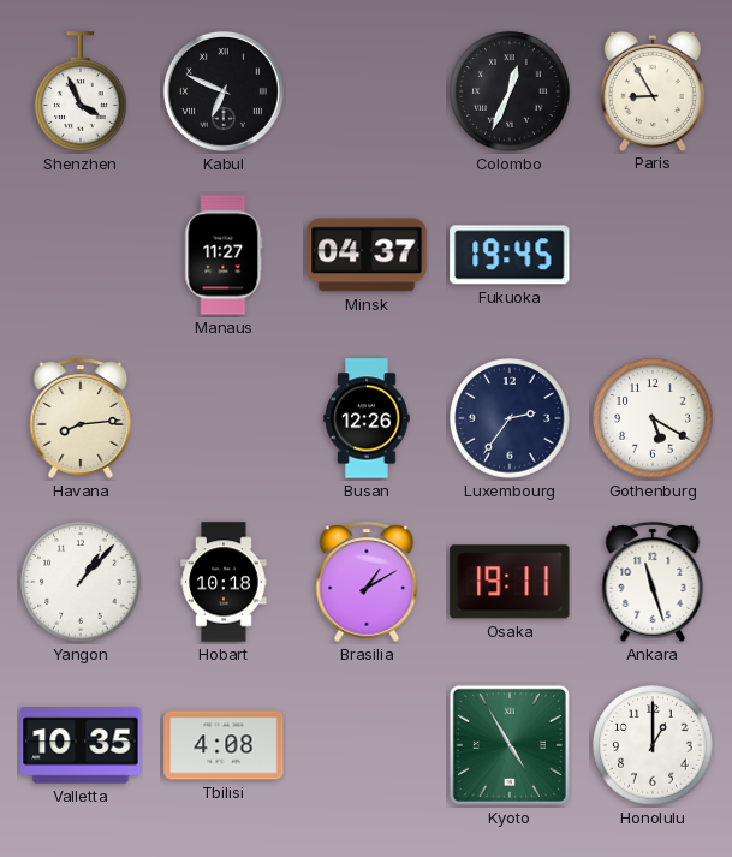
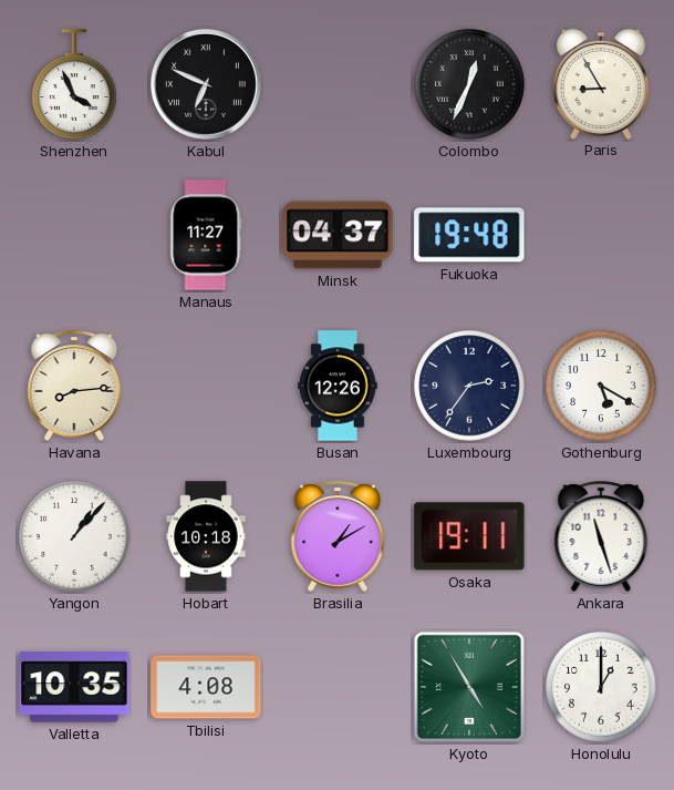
Fukuoka: 19:45 -> 19:48 (469, 235)
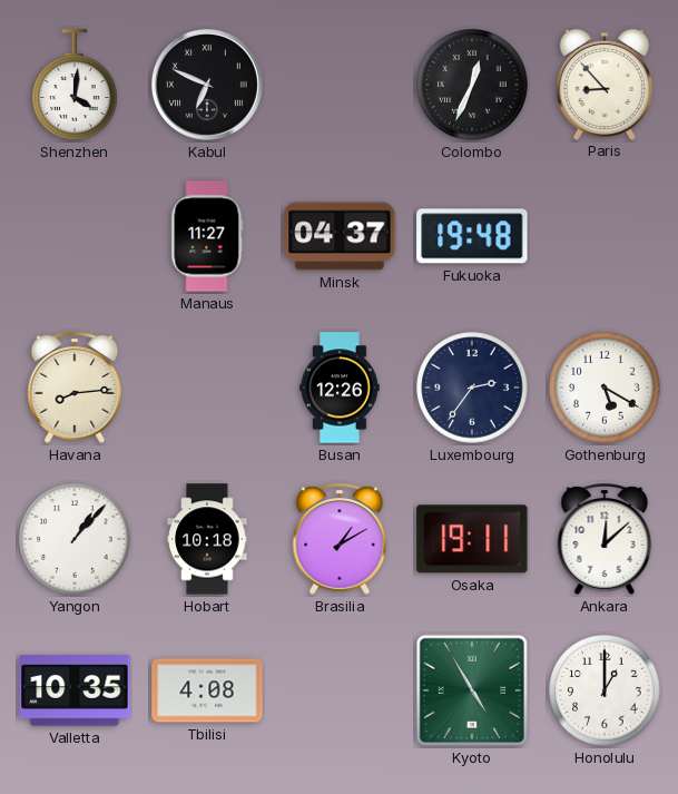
Shenzhen: 3:56 -> 4:01 (75, 85)
Paris: 8:55 -> 8:53 (605, 84)
Ankara: 11:27 -> 12:08 (605, 539)
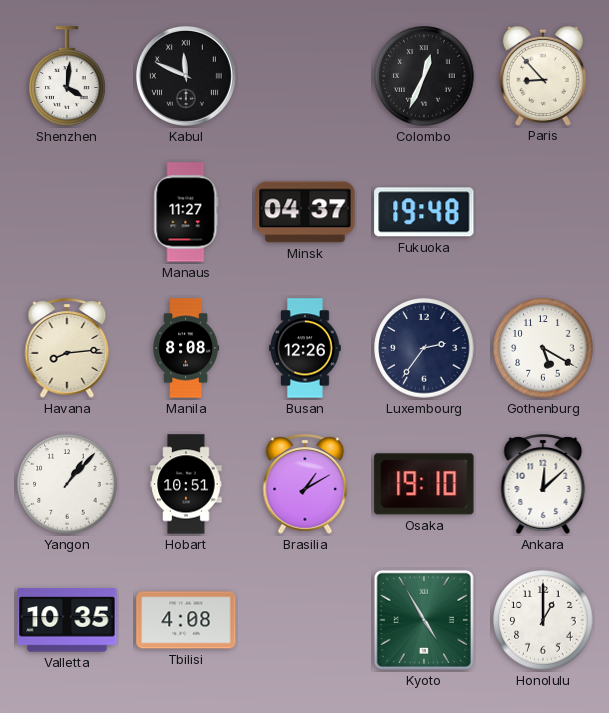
Kabul: 6:49 -> 11:49 (186, 76)
Manila: none -> 8:08 (185, 348)
Hobart: 10:18 -> 10:51 (186, 484)
Osaka: 19:11 -> 19:10 (424, 484)
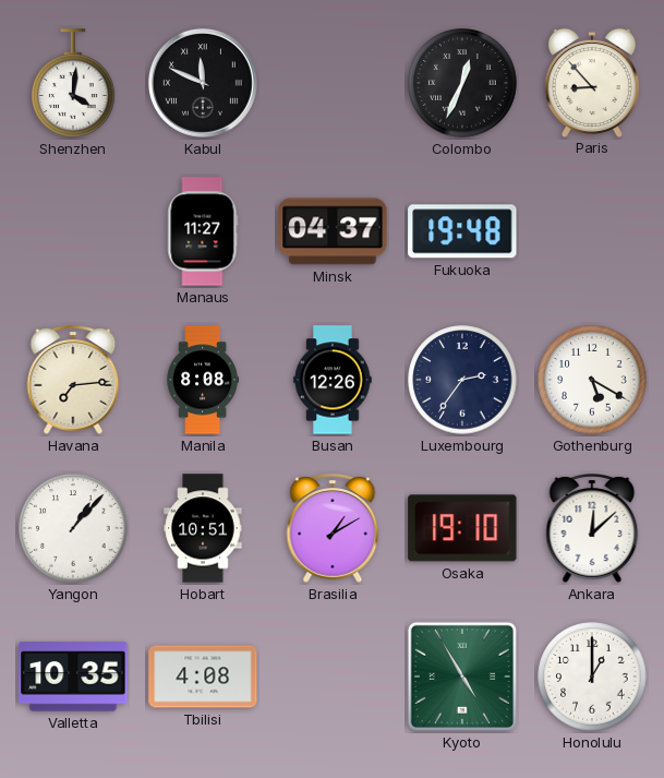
Havana: 8:14 -> 7:14 (73, 380)
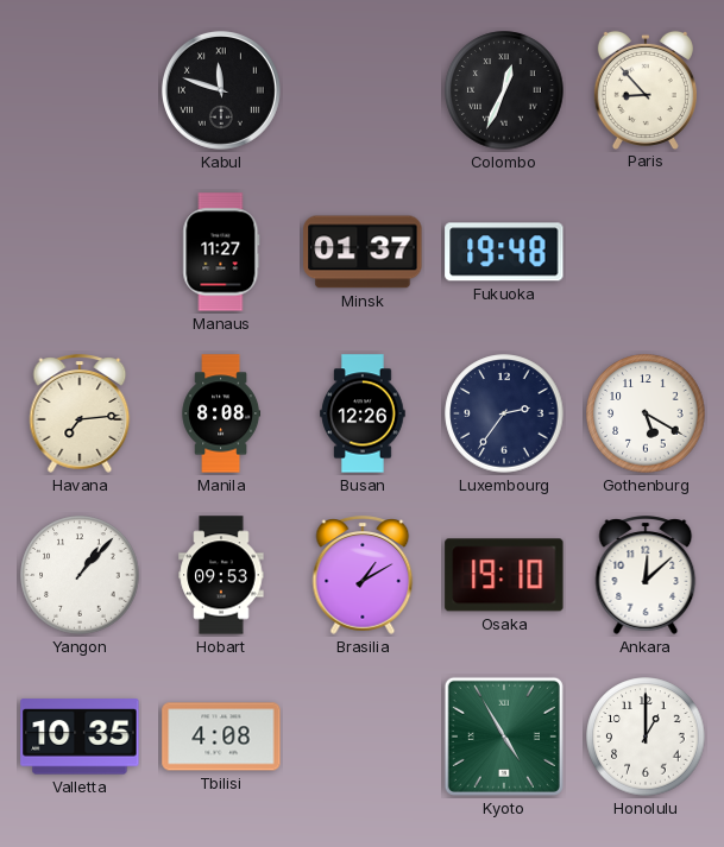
Shenzhen: 4:01 -> none (73, 83)
Kabul: 11:49 -> 11:48 (221, 90)
Minsk: 04:37 -> 01:37 (363, 252)
Hobart: 10:51 -> 09:53 (221, 575)
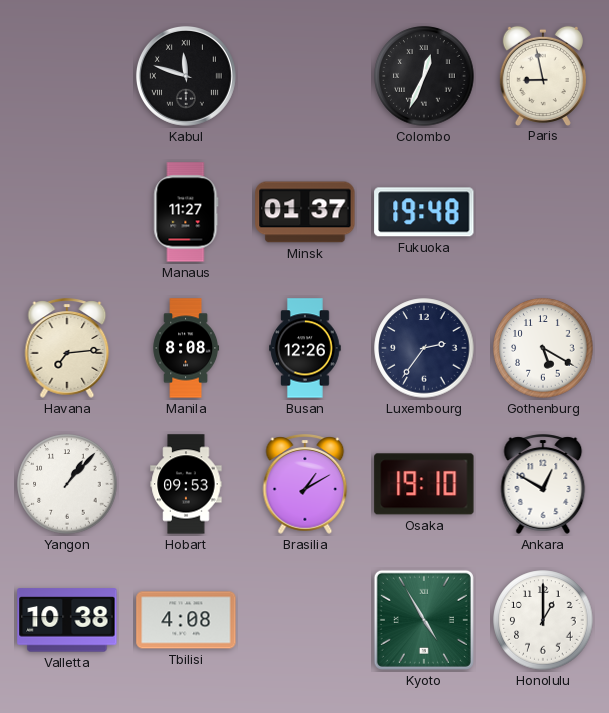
Paris: 8:53 -> 8:58 (543, 75)
Ankara: 12:08 -> 12:50 (543, 484)
Valletta: 10:35 -> 10:38 (67, 620)
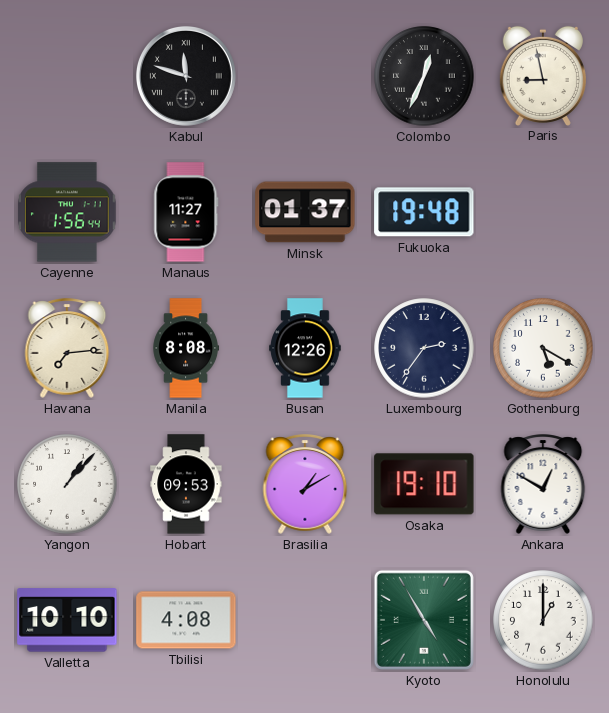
Cayenne: none -> 1:56 (67, 212)
Valletta: 10:38 -> 10:10 (67, 620)
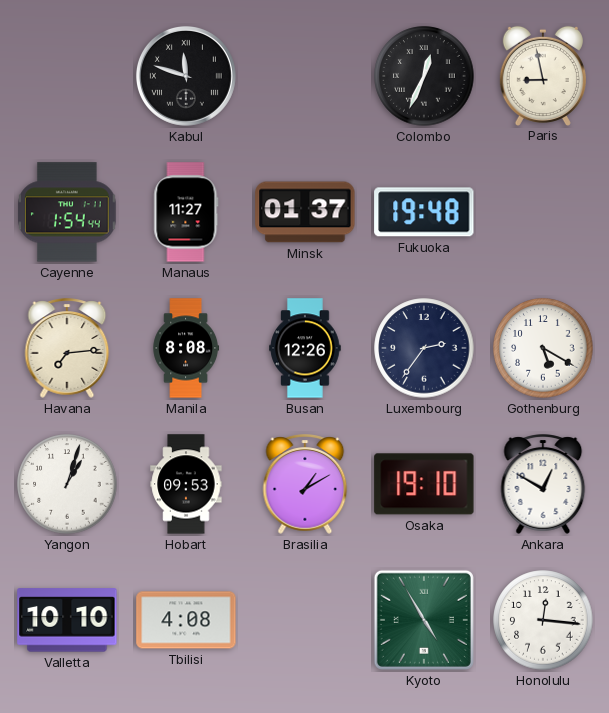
Cayenne: 1:56 -> 1:54 (67, 212)
Yangon: 1:07 -> 1:03 (67, 484)
Honolulu: 1:00 -> 12:16 (543, 620)
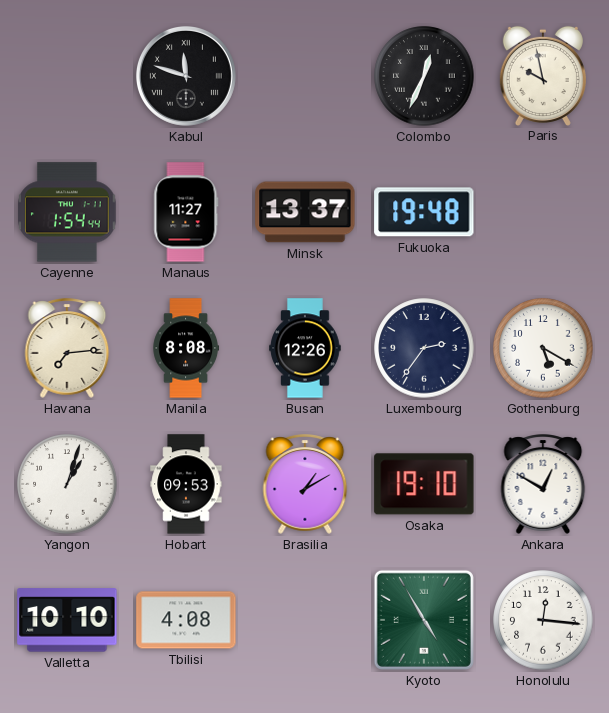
Paris: 8:58 -> 9:58 (543, 75)
Minsk: 01:37 -> 13:37 (305, 212)
